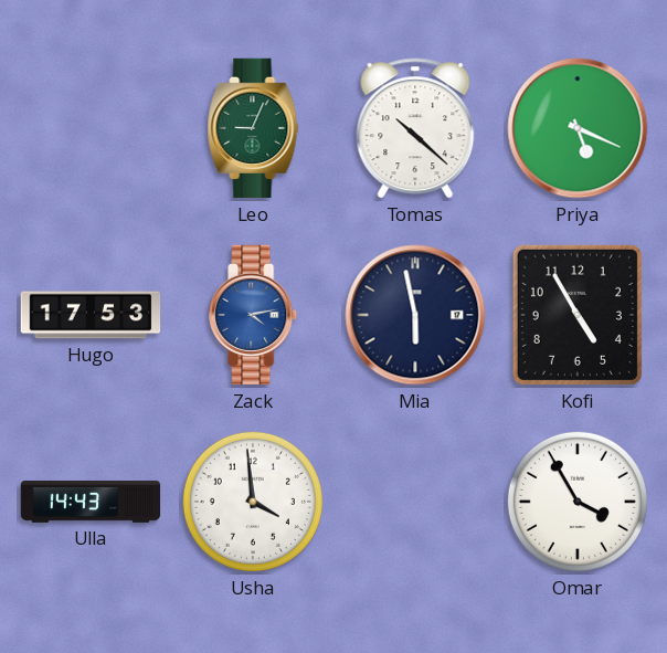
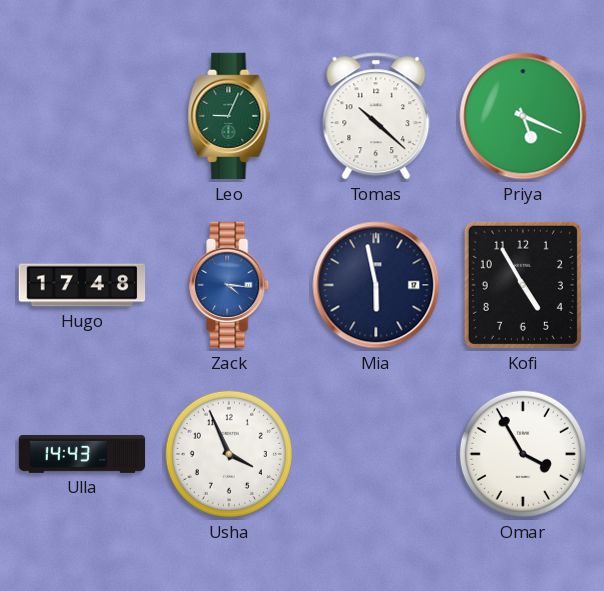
Hugo: 17:53 -> 17:48 (82, 285)
Zack: 4:13 -> 4:16 (230, 285)
Usha: 3:59 -> 3:56 (229, 454)
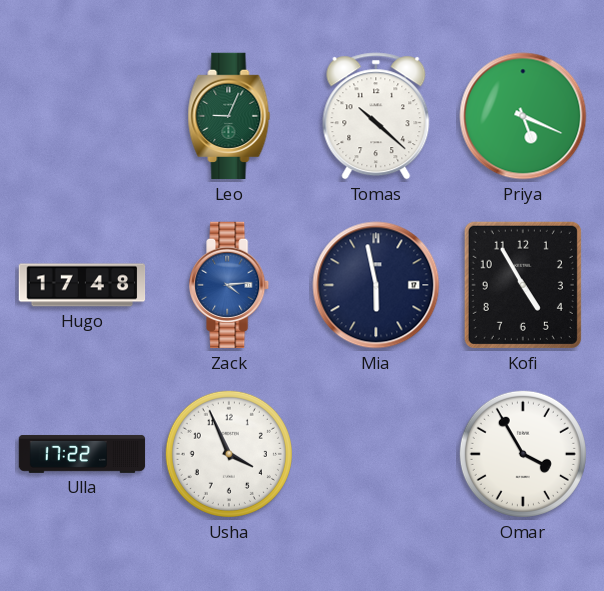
Zack: 4:16 -> 4:14 (230, 285)
Ulla: 14:43 -> 17:22 (82, 454)
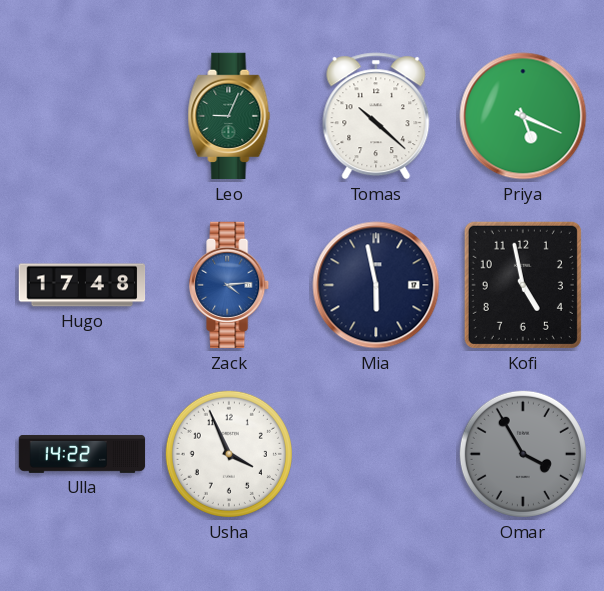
Kofi: 4:55 -> 4:58 (523, 285)
Ulla: 17:22 -> 14:22 (82, 454)
Omar dial: white -> grey (523, 454)
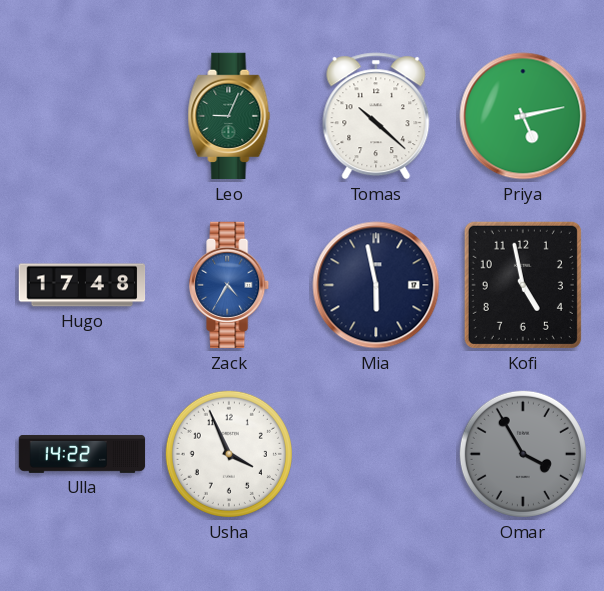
Priya: 5:19 -> 5:13 (523, 116)
Zack: 4:14 -> 4:35 (230, 285)
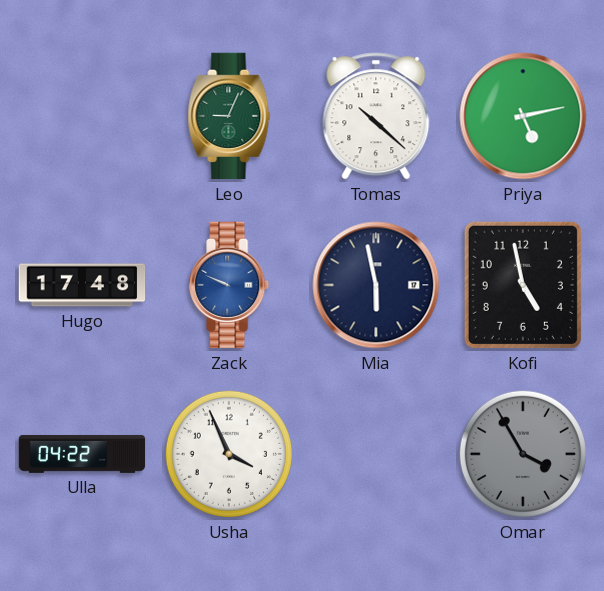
Zack: 4:35 -> 9:49 (230, 285)
Ulla: 14:22 -> 04:22 (82, 454)
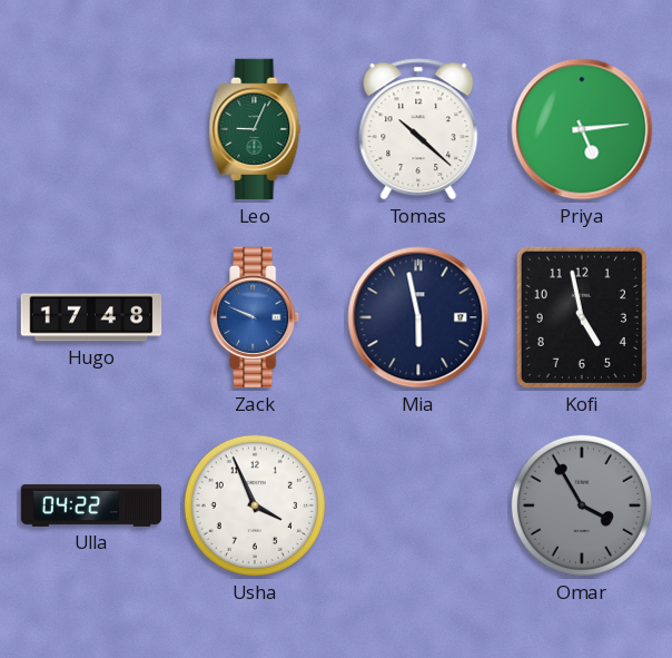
Priya: 5:13 -> 5:14 (582, 129)
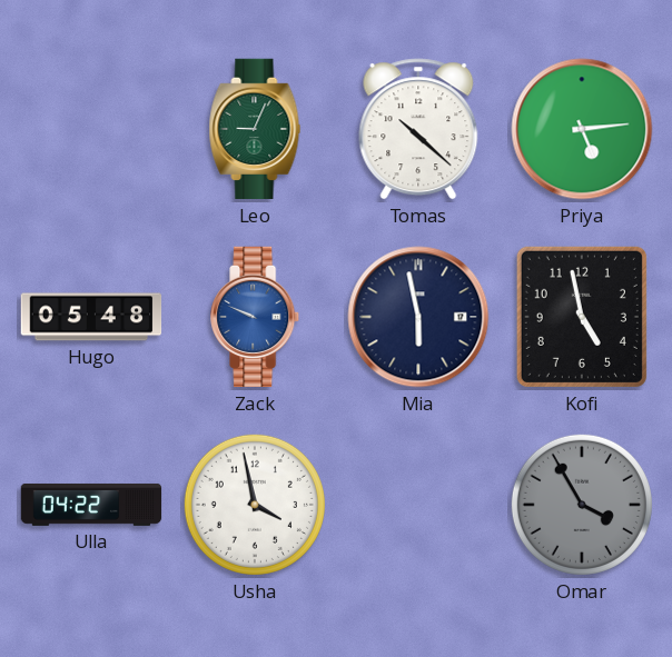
Hugo: 17:48 -> 05:48 (91, 317)
Usha: 3:56 -> 3:58 (255, 505)
